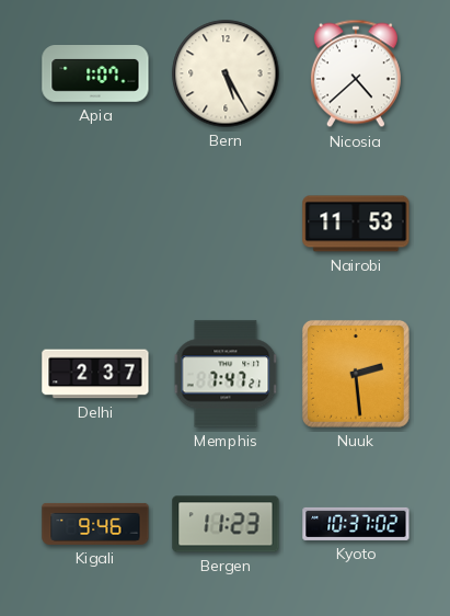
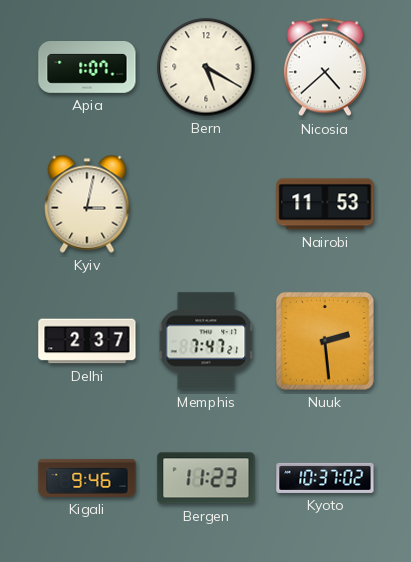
Bern: 5:25 -> 5:20 (206, 67)
Kyiv: none -> 3:02 (87, 204)
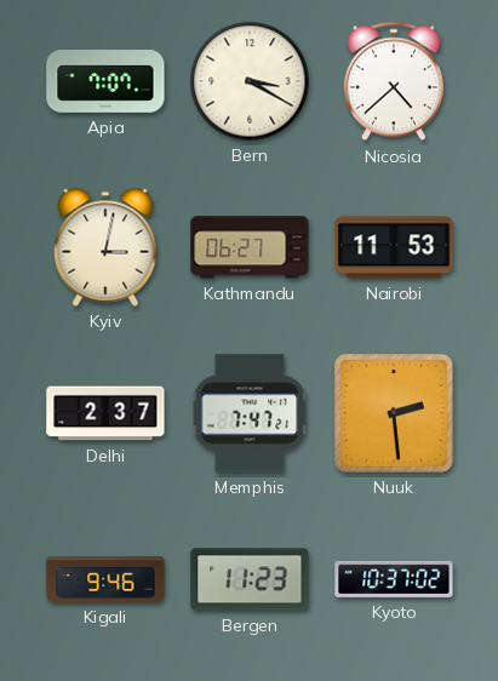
Apia: 1:07 -> 7:07 (105, 82)
Bern: 5:20 -> 3:20 (250, 81)
Kathmandu: none -> 06:27 (250, 247)
